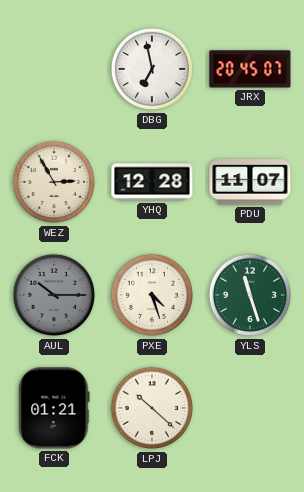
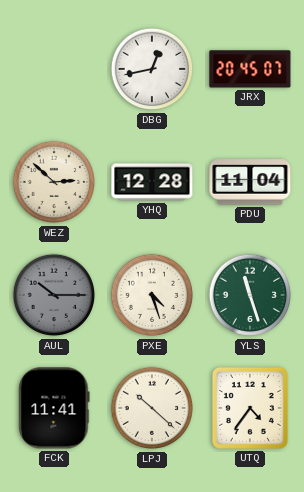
DBG: 6:58 -> 12:43 (152, 69)
WEZ: 2:55 -> 2:52 (54, 182)
PDU: 11:07 -> 11:04 (250, 182)
FCK: 01:21 -> 11:41 (54, 408)
UTQ: none -> 4:36 (250, 408)
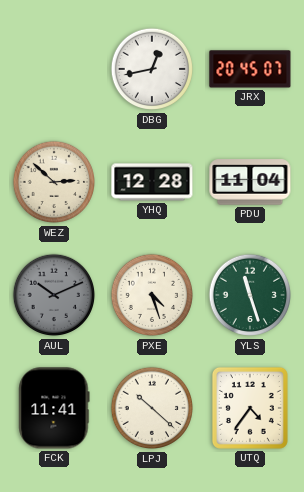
AUL: 10:15 -> 10:11 (54, 295)
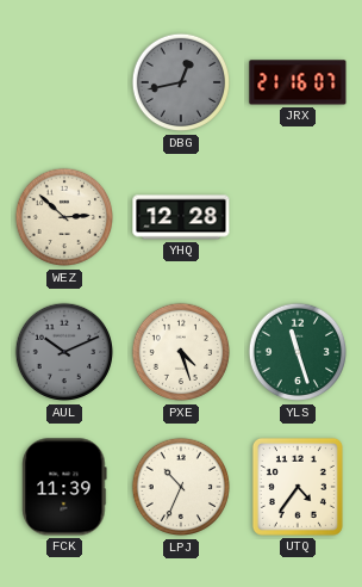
DBG dial: white -> grey (181, 82)
JRX: 20:45 -> 21:16 (298, 82)
PDU: 11:04 -> none (250, 182)
FCK: 11:41 -> 11:39 (64, 487)
LPJ: 10:22 -> 10:34 (181, 487)
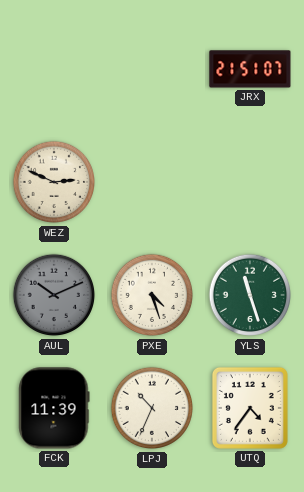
DBG: 12:43 -> none (181, 82)
JRX: 21:16 -> 21:51 (250, 69)
WEZ: 2:52 -> 2:49 (54, 182)
YHQ: 12:28 -> none (181, 217)
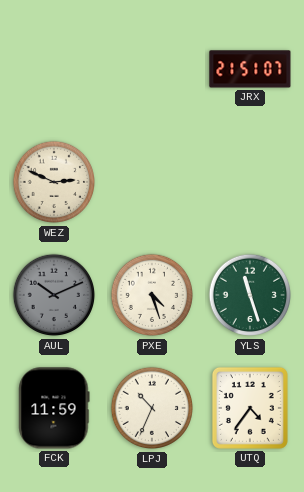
FCK: 11:39 -> 11:59 (54, 408)
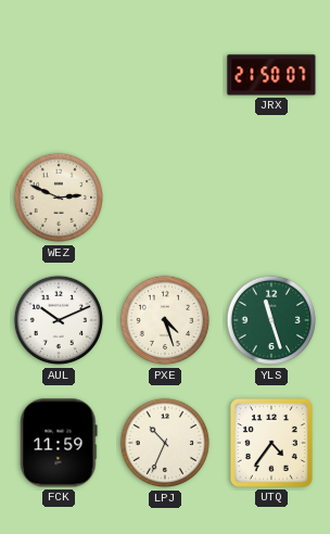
JRX: 21:51 -> 21:50 (271, 75)
AUL dial: grey -> white (59, 320)
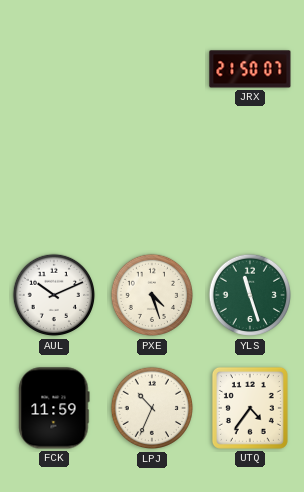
WEZ: 2:49 -> none (59, 198)
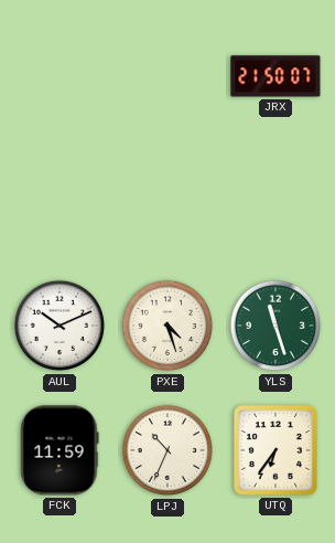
UTQ: 4:36 -> 6:36 (275, 450)
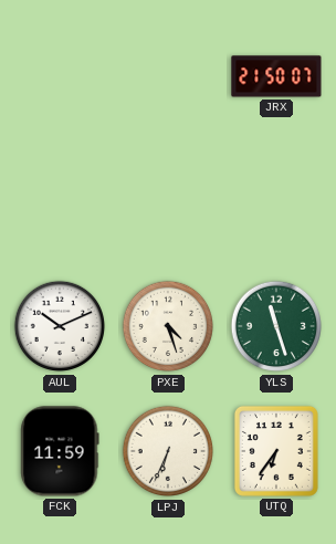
LPJ: 10:34 -> 6:34 (168, 451)
